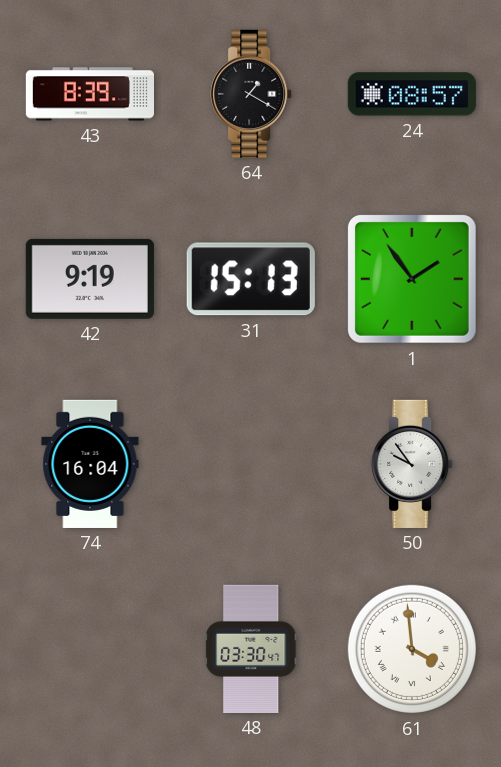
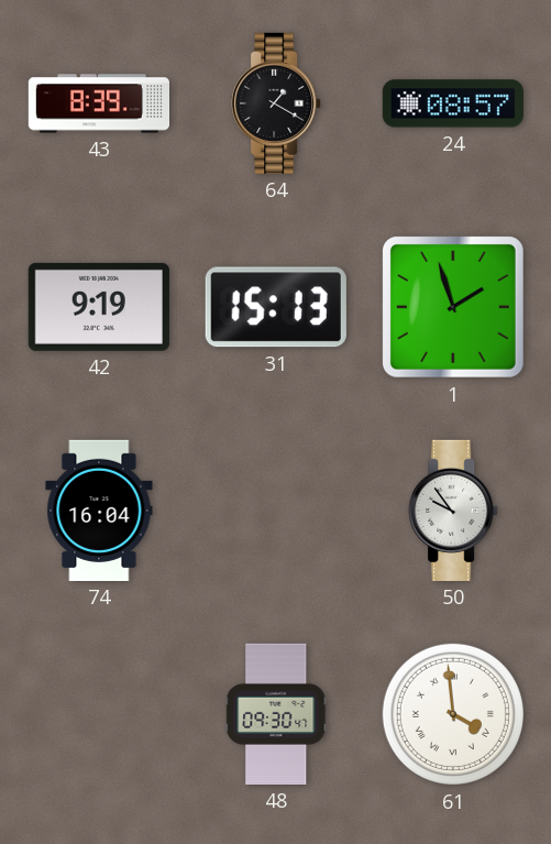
1: 1:54 -> 1:57 (453, 307)
48: 03:30 -> 09:30 (276, 714)
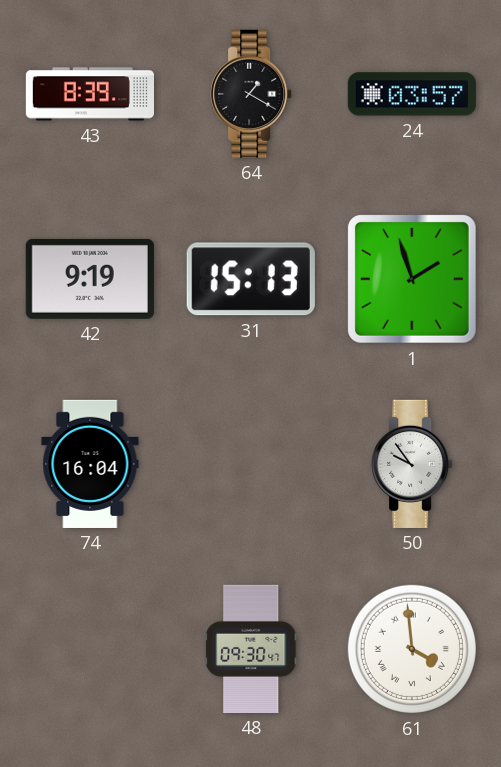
24: 08:57 -> 03:57 (412, 94)
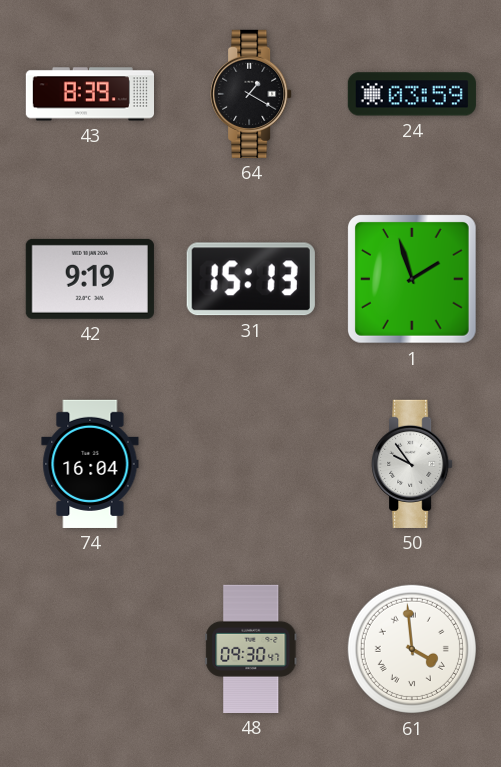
24: 03:57 -> 03:59 (412, 94)
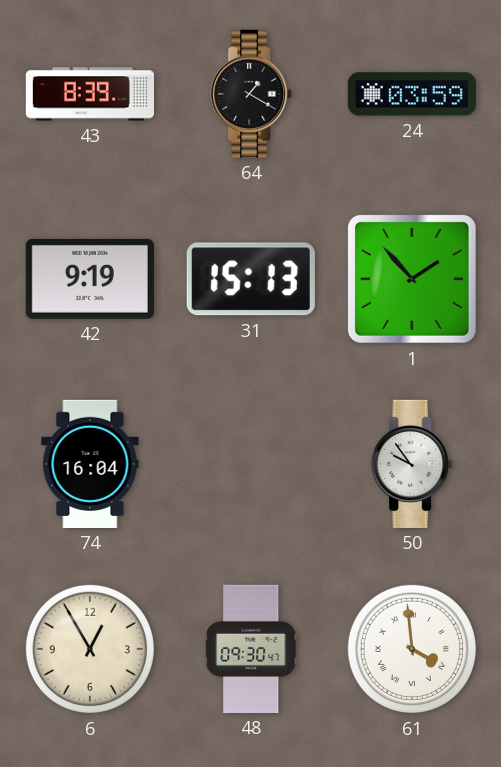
1: 1:57 -> 1:53 (412, 279)
6: none -> 12:55 (90, 649)
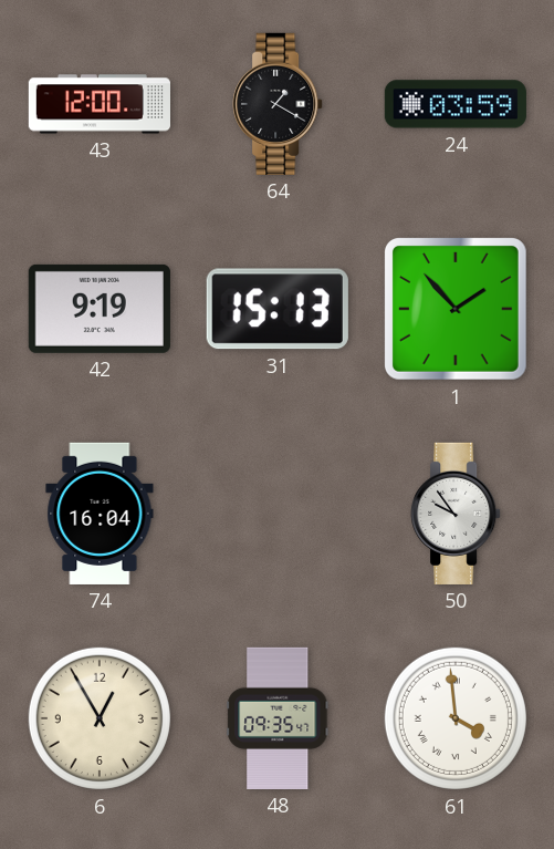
43: 8:39 -> 12:00 (98, 104)
48: 09:30 -> 09:35 (278, 718)
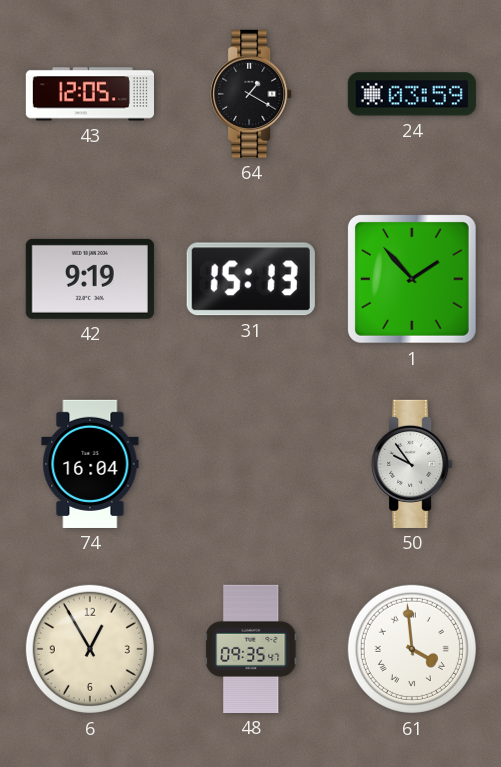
43: 12:00 -> 12:05 (89, 94)
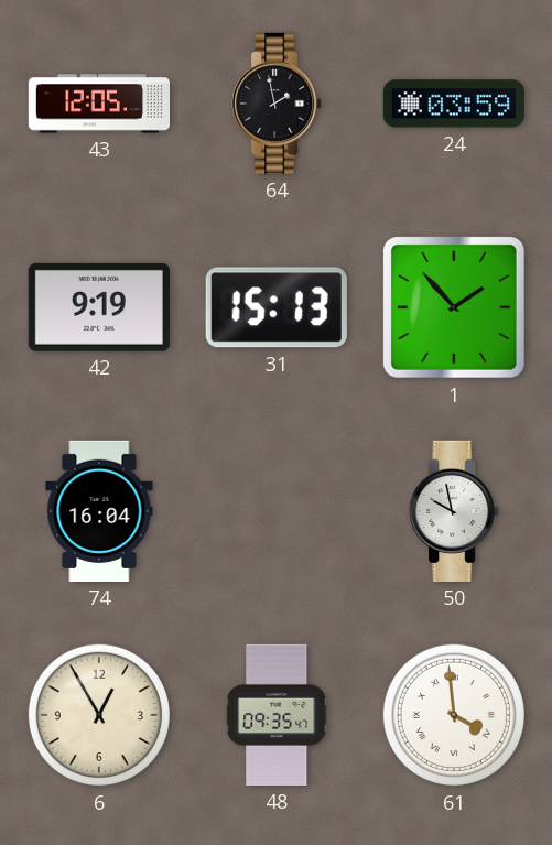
64: 1:20 -> 1:58 (277, 104)
50: 9:54 -> 9:58 (454, 511)
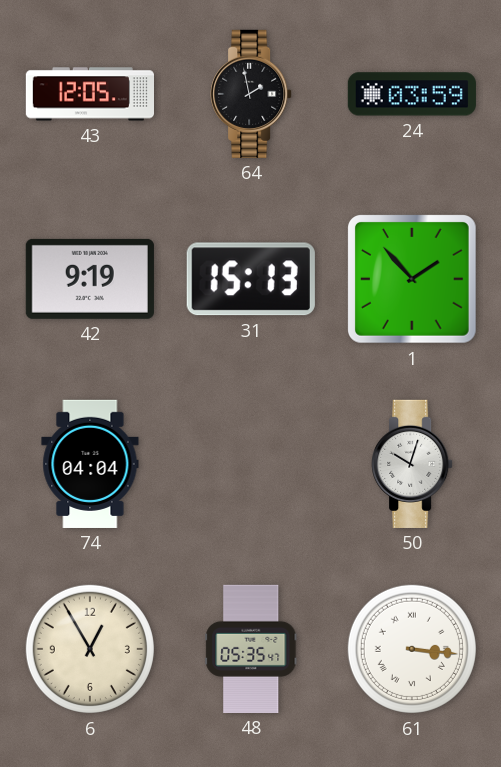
74: 16:04 -> 04:04 (90, 464)
50: 9:58 -> 10:03 (412, 464)
48: 09:35 -> 05:35 (251, 649)
61: 3:59 -> 3:16 (412, 649)
